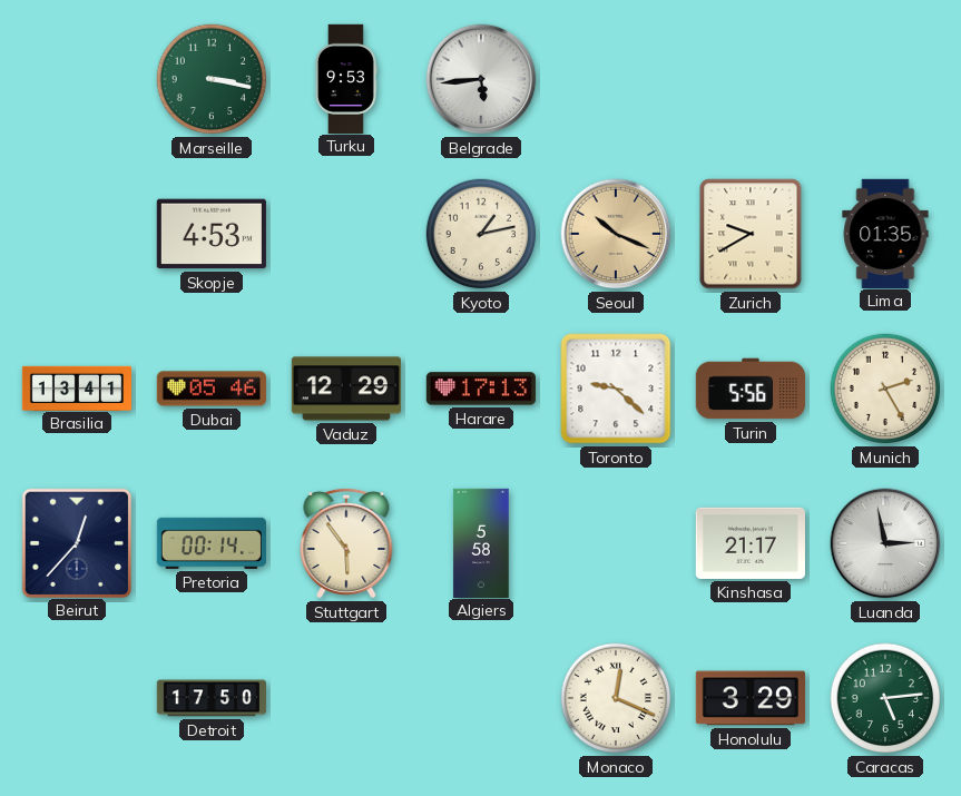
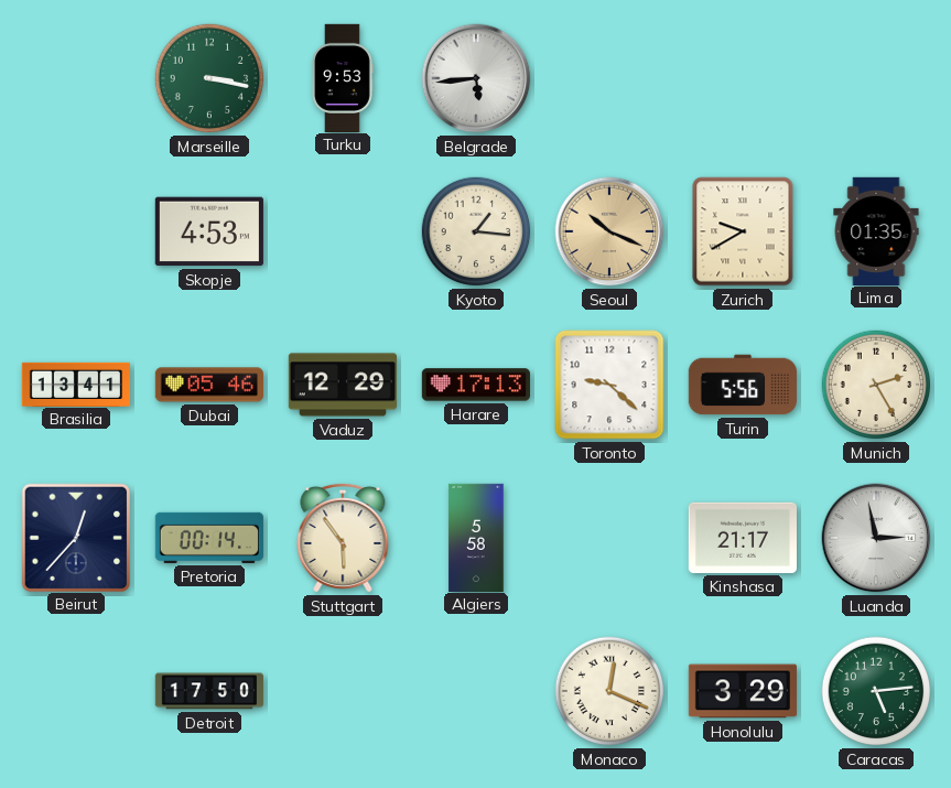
Kyoto: 1:13 -> 1:16 (476, 231)
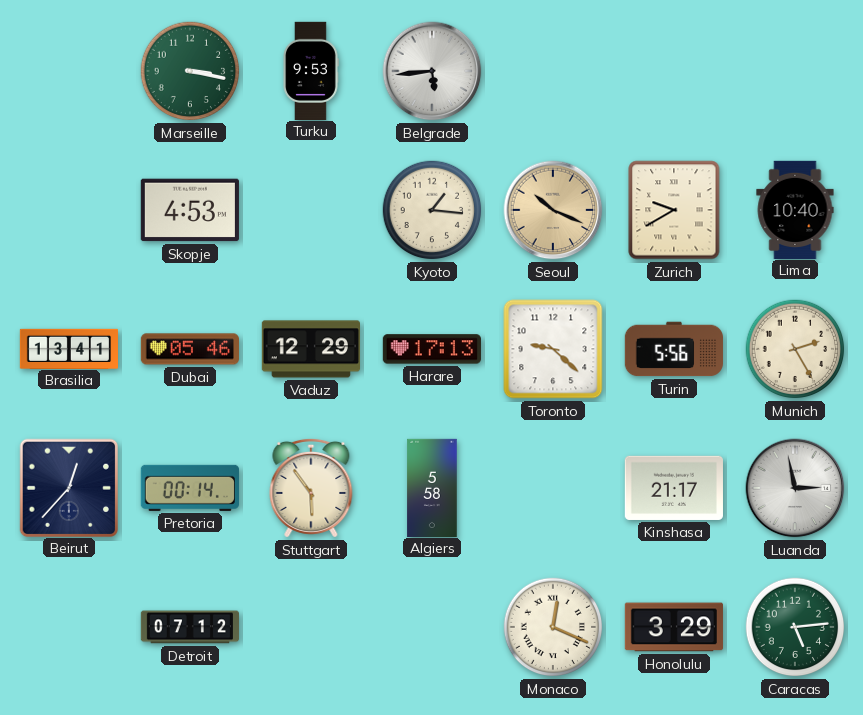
Lima: 01:35 -> 10:40 (795, 209)
Detroit: 17:50 -> 07:12 (189, 627)
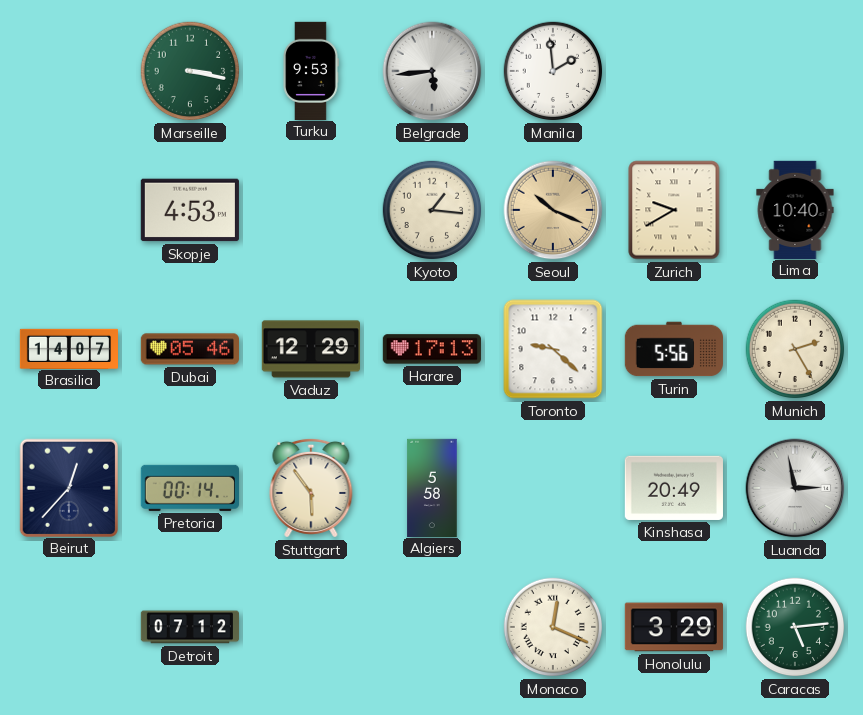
Manila: none -> 1:59 (553, 71)
Brasilia: 13:41 -> 14:07 (68, 348)
Kinshasa: 21:17 -> 20:49 (674, 488)
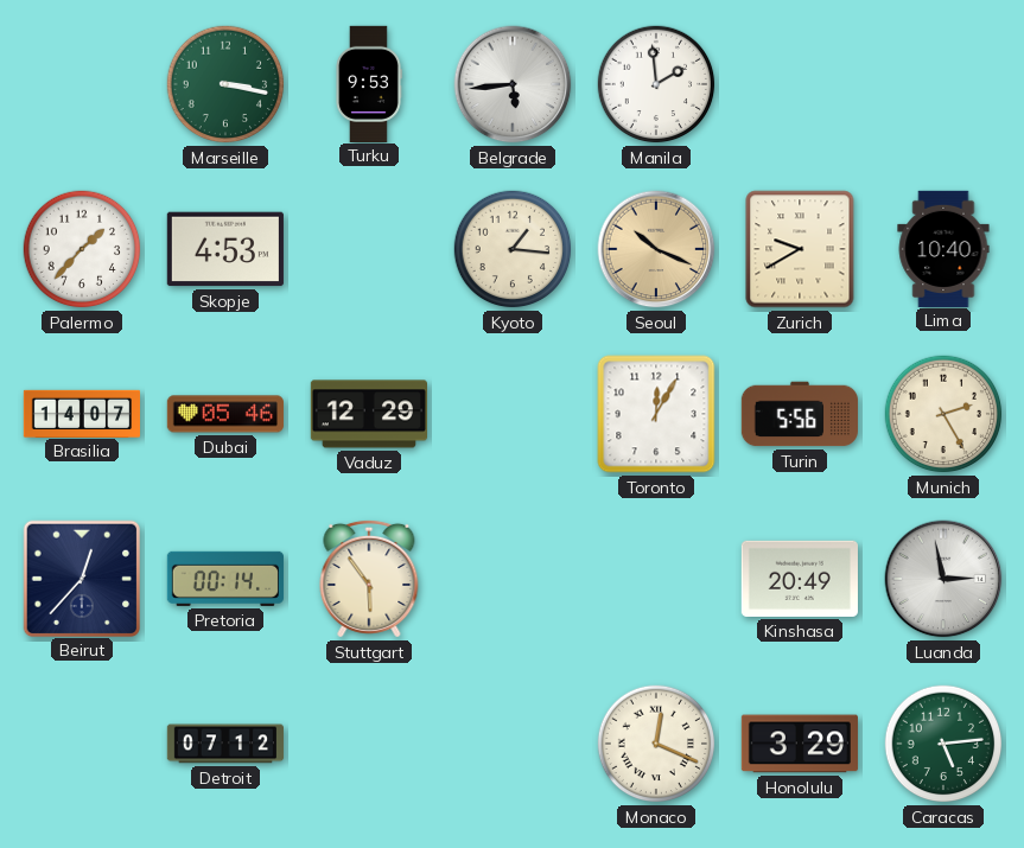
Palermo: none -> 1:37 (82, 249)
Harare: 17:13 -> none (432, 349)
Toronto: 9:22 -> 12:05 (656, 414)
Algiers: 5:58 -> none (432, 487)
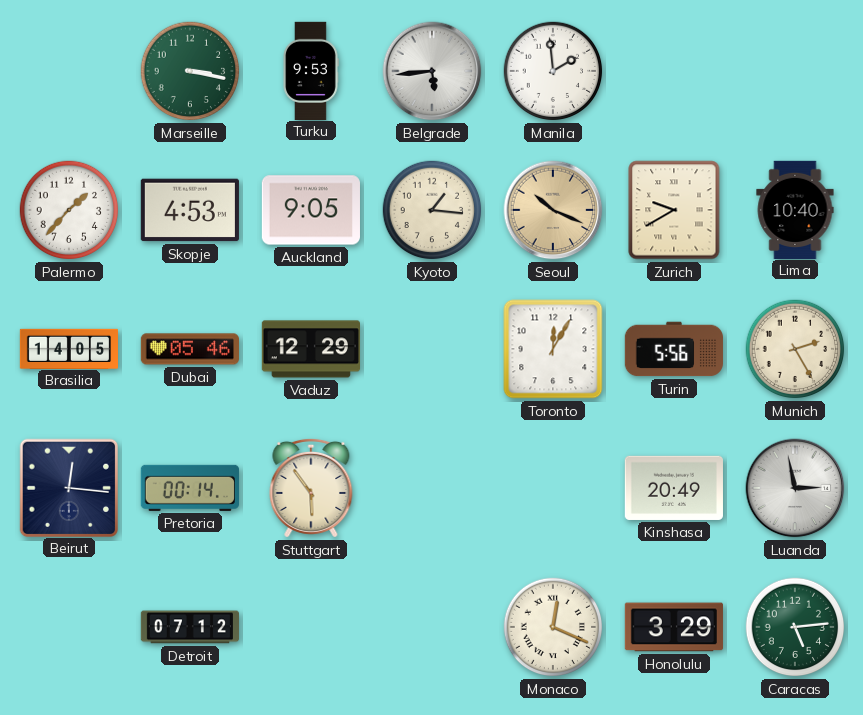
Auckland: none -> 9:05 (311, 210)
Brasilia: 14:07 -> 14:05 (68, 348)
Beirut: 12:37 -> 12:16 (68, 487)
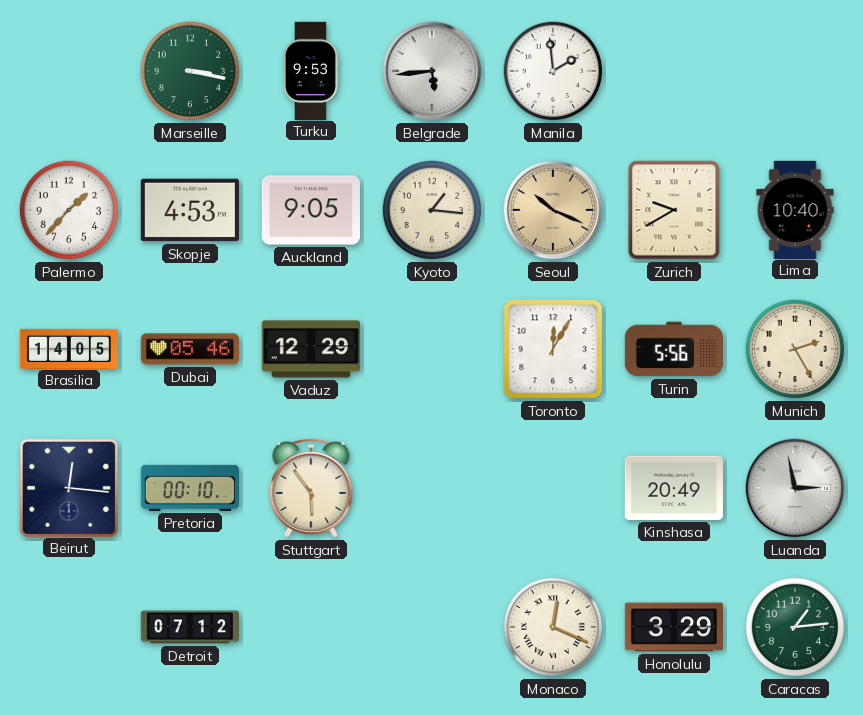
Pretoria: 00:14 -> 00:10 (190, 488)
Caracas: 5:14 -> 1:14 (795, 627)
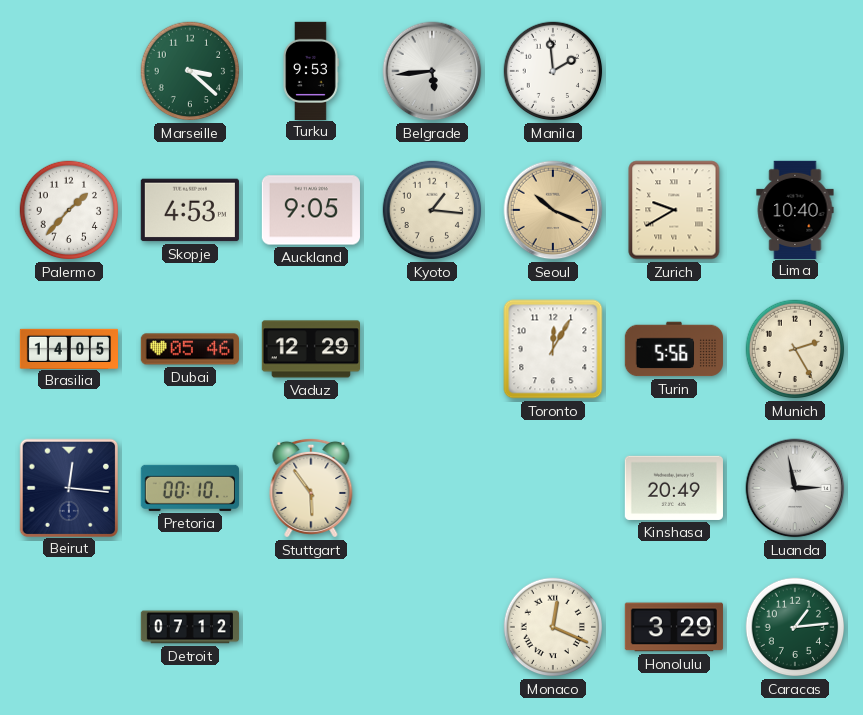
Marseille: 3:17 -> 3:22 (190, 71)
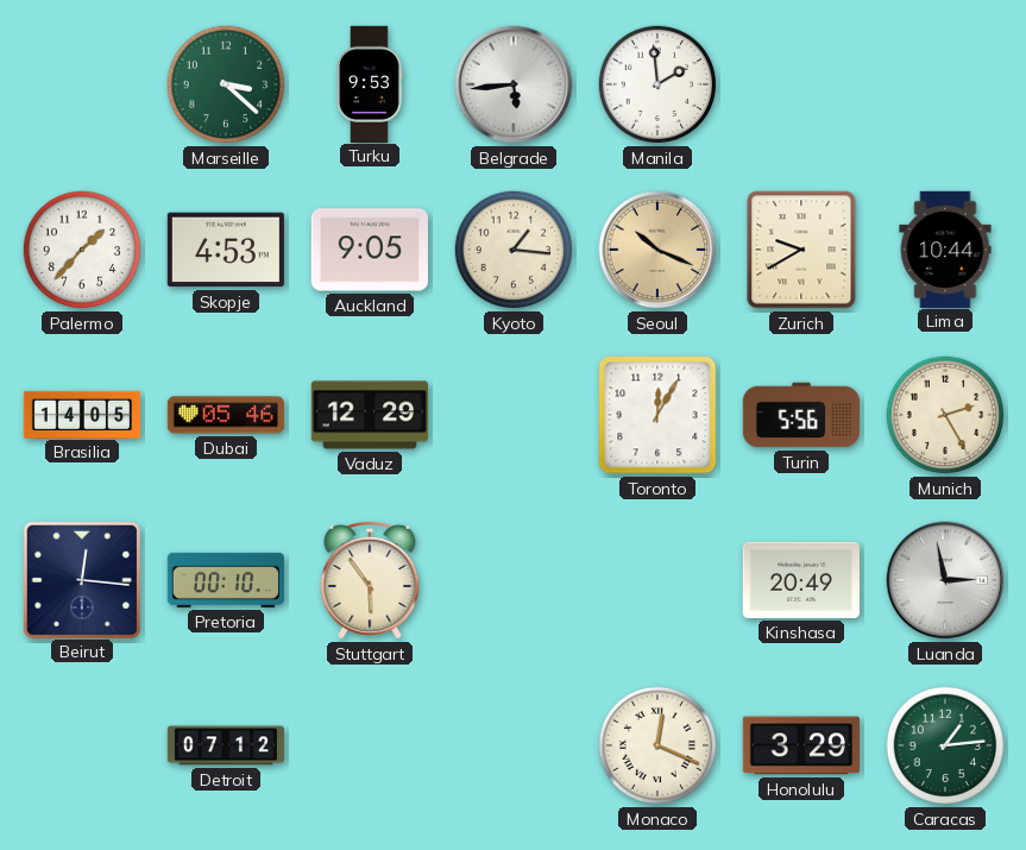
Lima: 10:40 -> 10:44 (945, 248)
